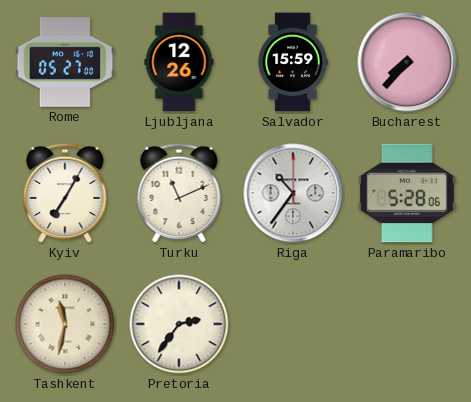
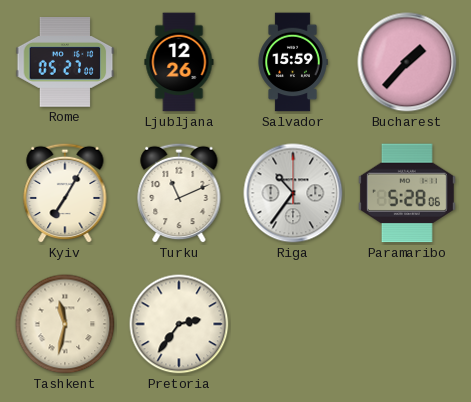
Bucharest: 7:37 -> 1:37 (407, 62)
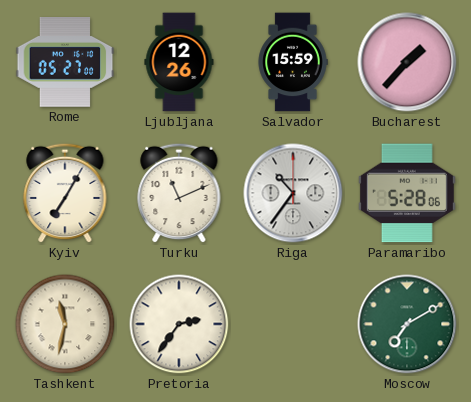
Moscow: none -> 7:10 (407, 324)
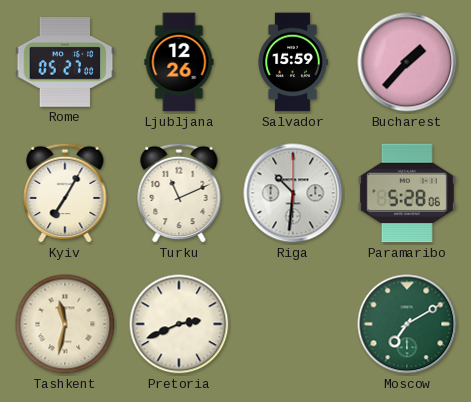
Riga: 10:36 -> 10:31 (293, 193)
Pretoria: 2:36 -> 2:41 (179, 324)
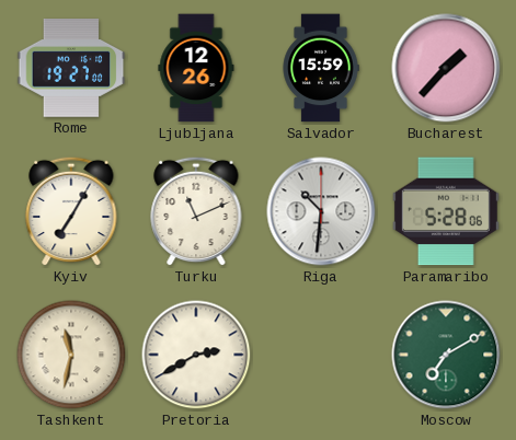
Rome: 05:27 -> 19:27 (71, 69)
Pretoria: 2:41 -> 2:40 (196, 355)
